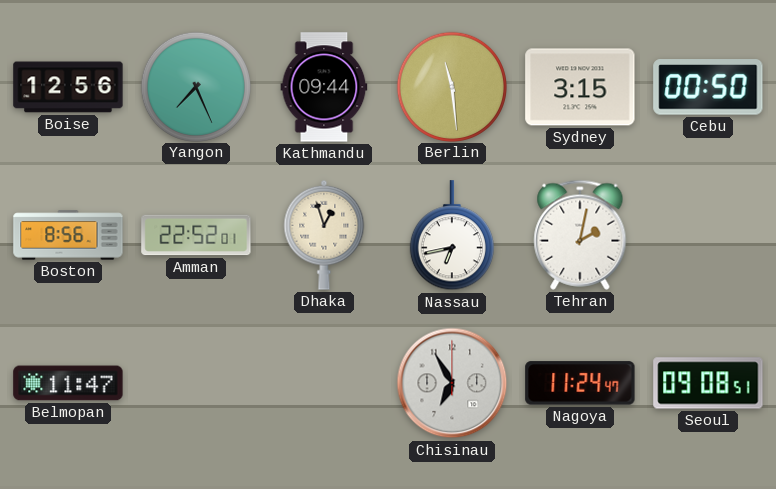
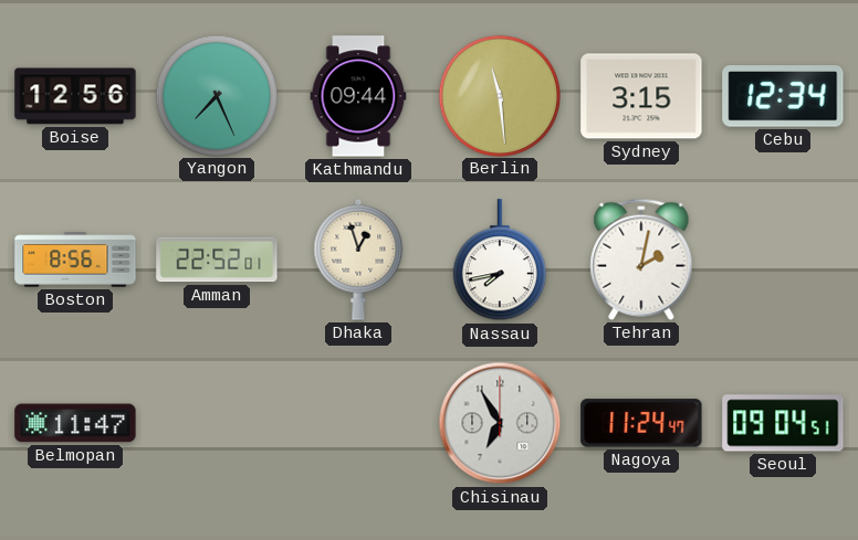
Cebu: 00:50 -> 12:34 (783, 96)
Nassau: 6:43 -> 7:43 (500, 261)
Seoul: 09:08 -> 09:04 (783, 423)
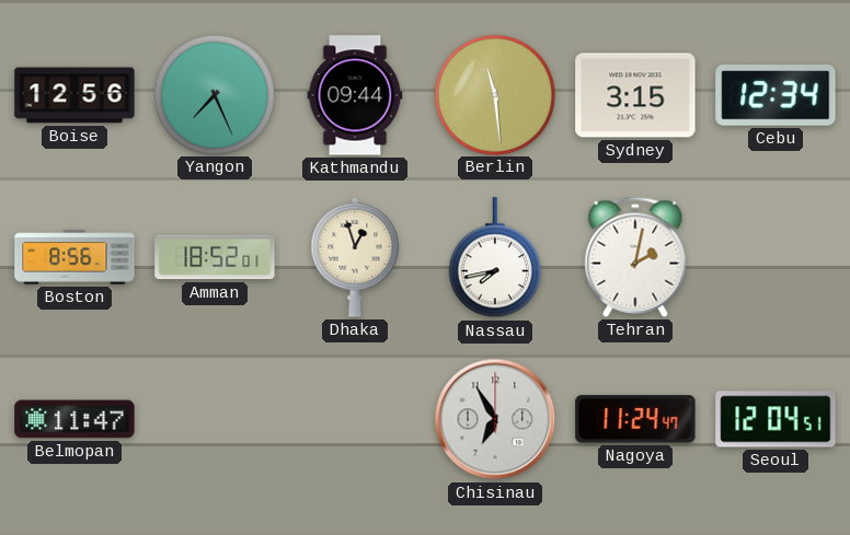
Amman: 22:52 -> 18:52 (215, 257)
Seoul: 09:04 -> 12:04 (776, 419)
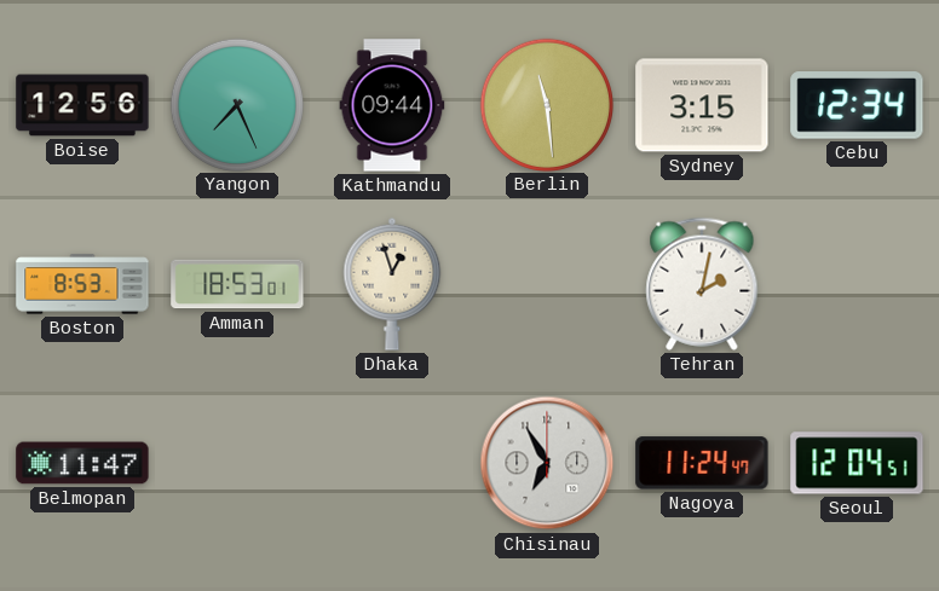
Boston: 8:56 -> 8:53 (82, 284)
Amman: 18:52 -> 18:53 (237, 284)
Nassau: 7:43 -> none (495, 258)
